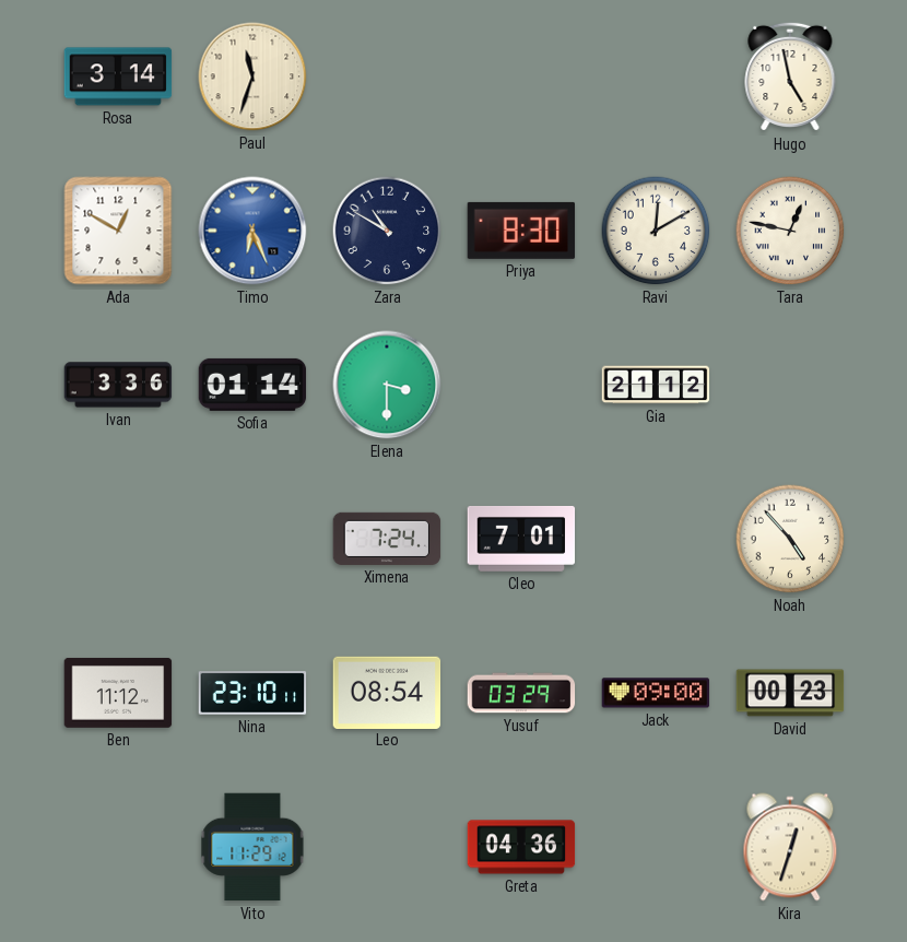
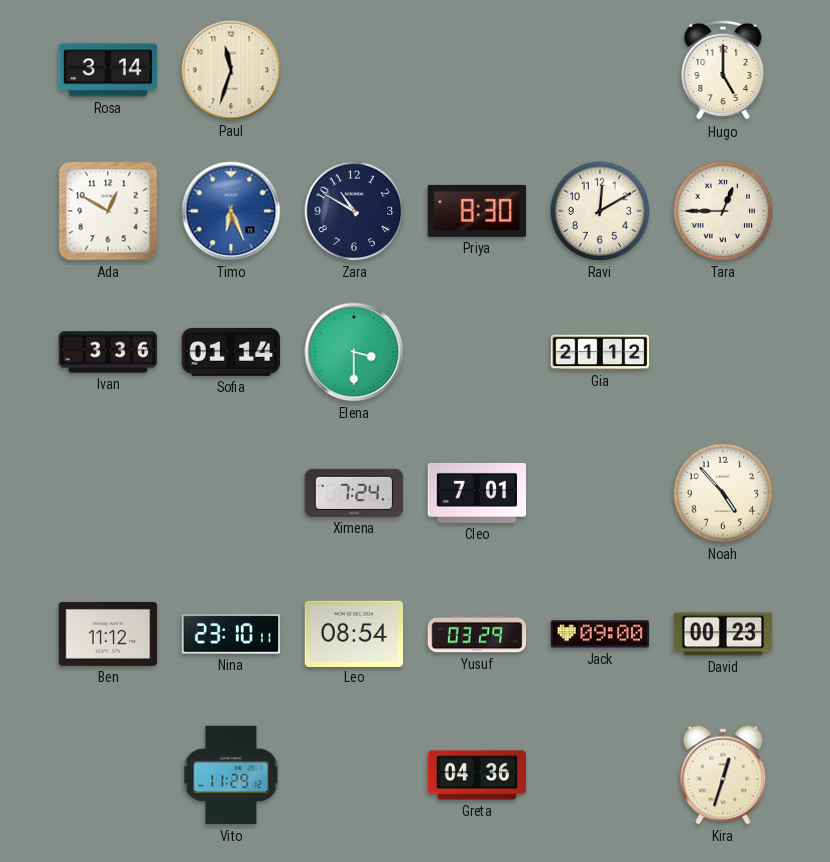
Hugo: 4:58 -> 5:00 (723, 70)
Tara: 12:47 -> 12:45 (723, 211)
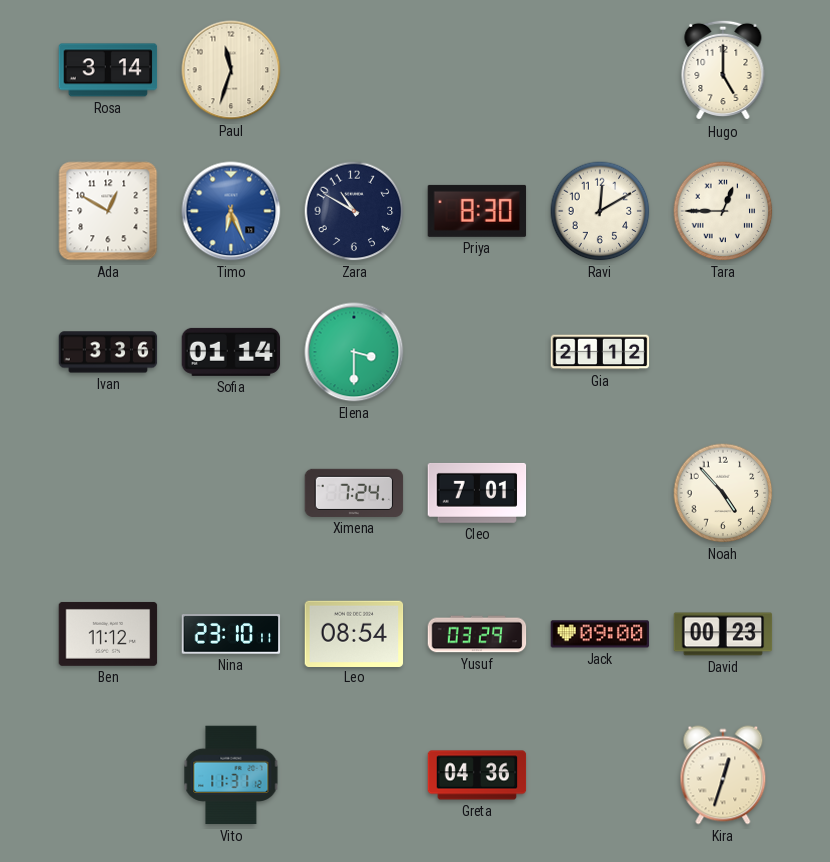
Vito: 11:29 -> 11:31 (231, 775)
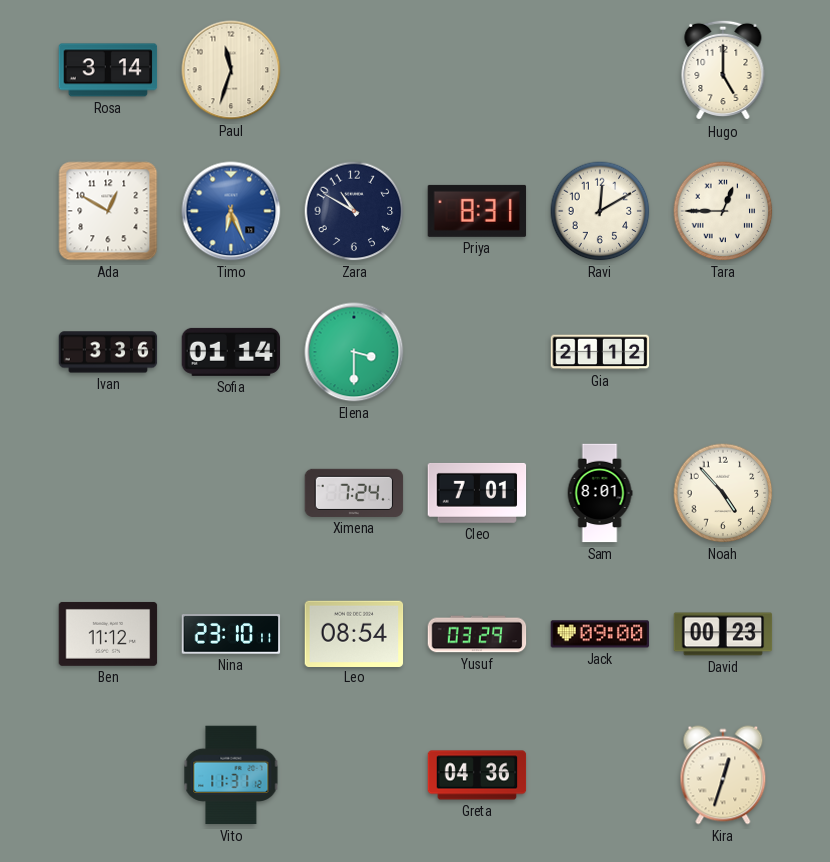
Priya: 8:30 -> 8:31 (477, 211)
Sam: none -> 8:01 (600, 493)
